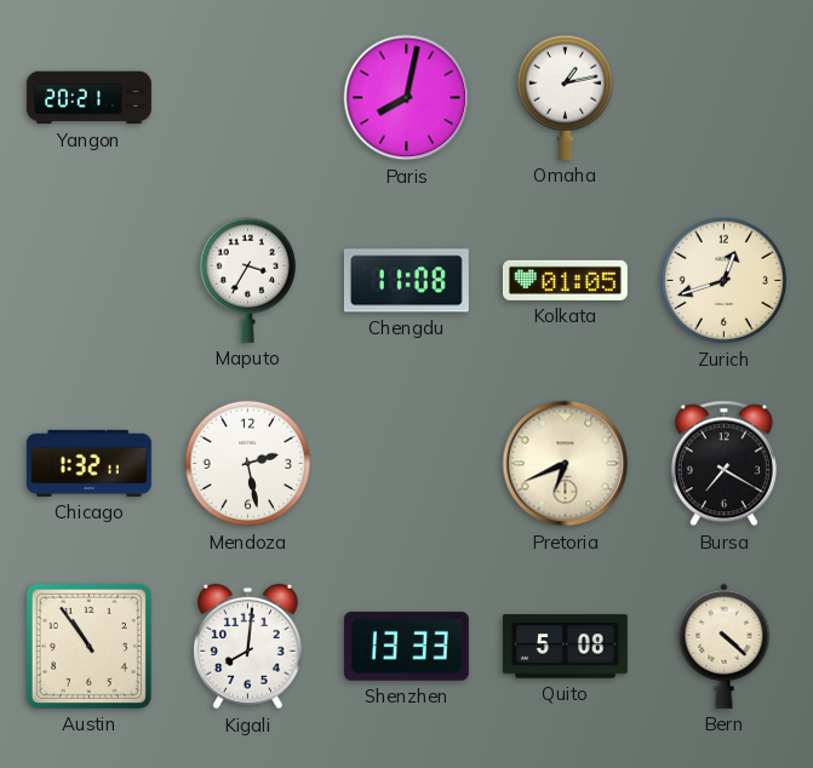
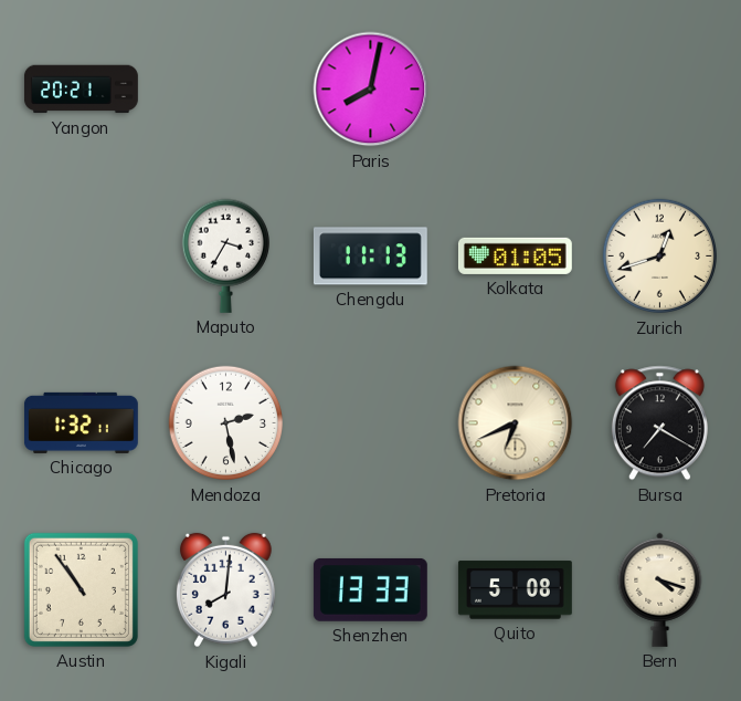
Omaha: 1:13 -> none (565, 97)
Chengdu: 11:08 -> 11:13 (370, 257)
Bern: 4:22 -> 4:18 (660, 589)
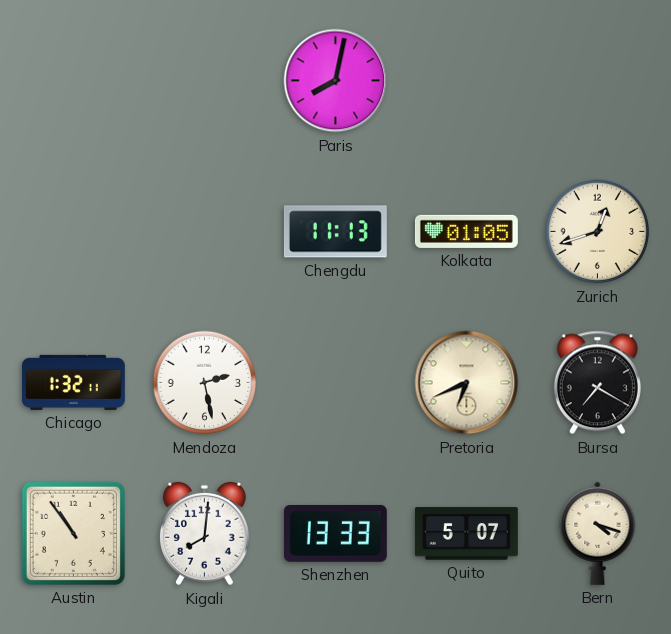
Yangon: 20:21 -> none (81, 90)
Maputo: 3:35 -> none (225, 255)
Quito: 5:08 -> 5:07 (466, 534)
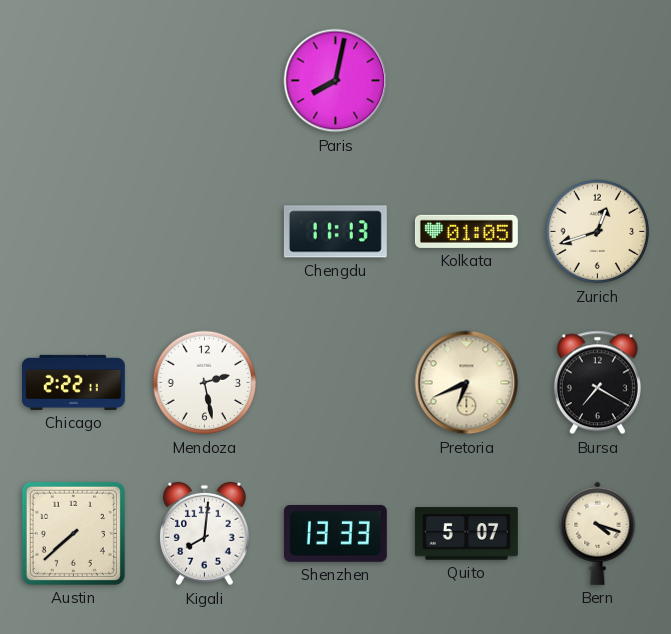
Chicago: 1:32 -> 2:22 (73, 382)
Austin: 10:54 -> 7:38 (73, 533)
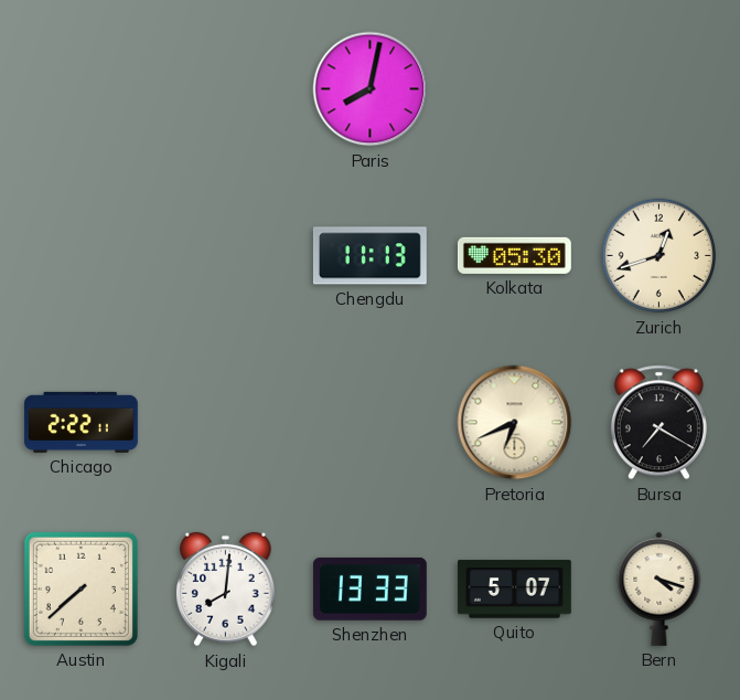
Kolkata: 01:05 -> 05:30 (514, 255)
Mendoza: 2:28 -> none (205, 383)
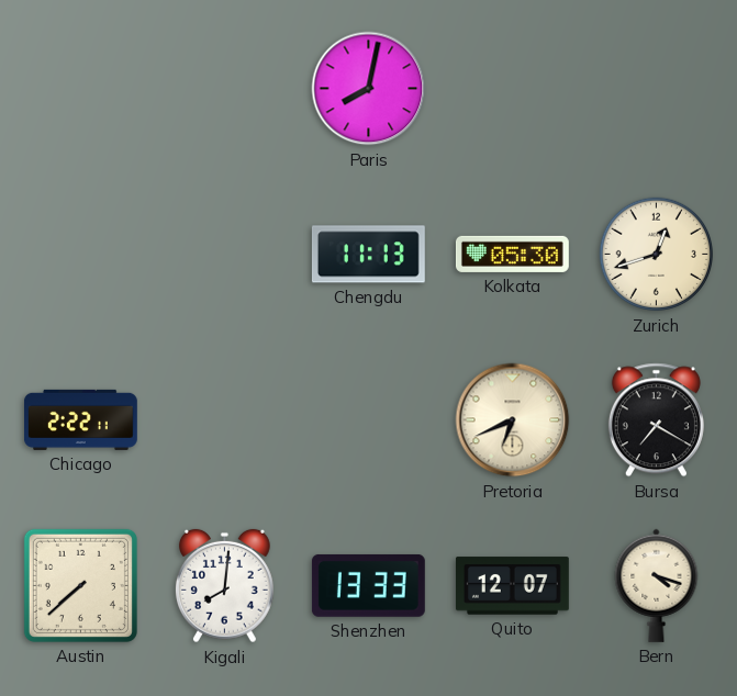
Quito: 5:07 -> 12:07 (512, 586)
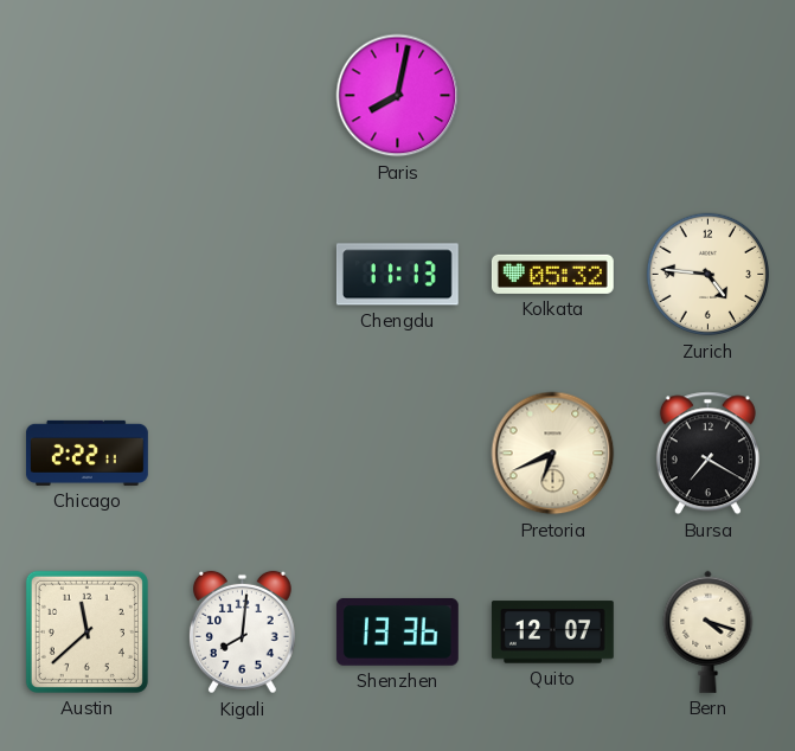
Kolkata: 05:30 -> 05:32 (552, 274)
Zurich: 12:42 -> 4:46 (709, 275)
Austin: 7:38 -> 11:38 (86, 631)
Shenzhen: 13:33 -> 13:36 (397, 631)
